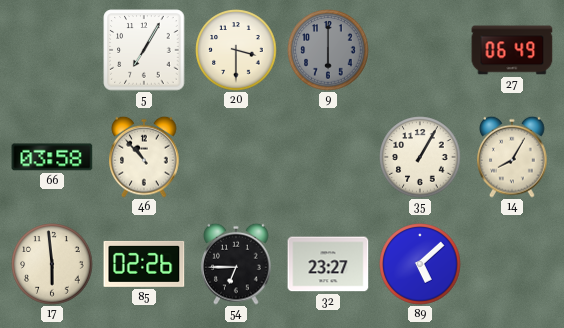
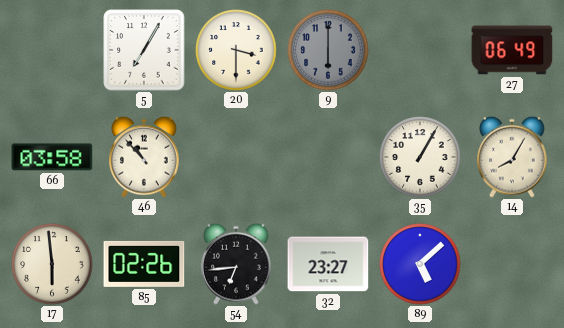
54: 6:45 -> 6:44 (236, 264)
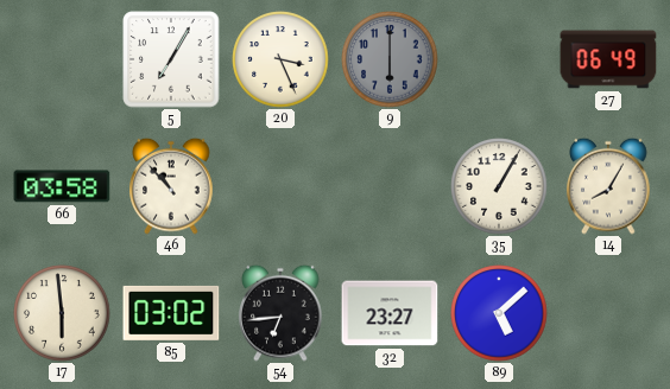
20: 3:30 -> 3:26 (280, 59)
85: 02:26 -> 03:02 (171, 313)
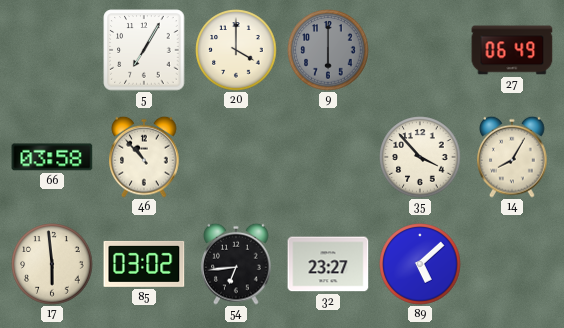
20: 3:26 -> 4:00 (236, 50)
35: 1:05 -> 3:53 (420, 157)
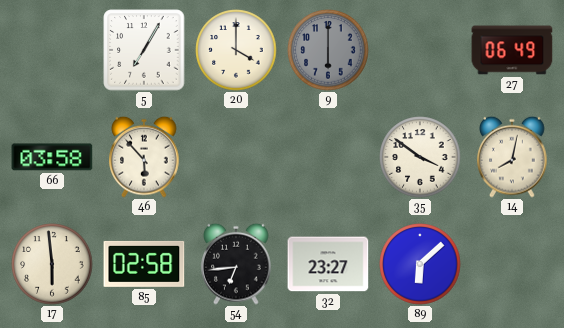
46: 10:53 -> 5:53 (144, 157)
35: 3:53 -> 3:51 (420, 157)
14: 8:05 -> 8:02 (512, 157)
85: 03:02 -> 02:58 (144, 264)
89: 5:08 -> 6:08 (420, 264)
